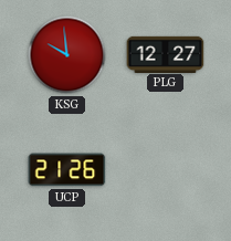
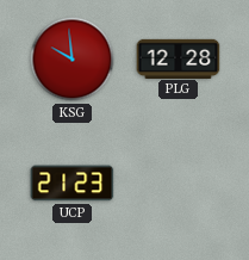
PLG: 12:27 -> 12:28 (179, 58)
UCP: 21:26 -> 21:23 (73, 184)
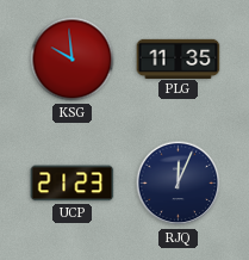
PLG: 12:28 -> 11:35 (179, 58)
RJQ: none -> 12:04 (179, 184)
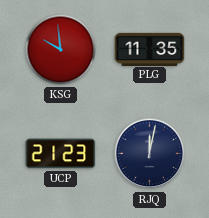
RJQ: 12:04 -> 12:02 (150, 154)
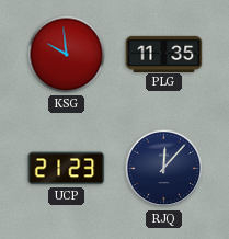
RJQ: 12:02 -> 12:07 (164, 169)
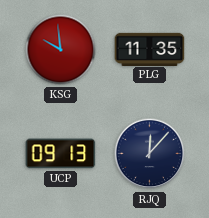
UCP: 21:23 -> 09:13 (61, 154)
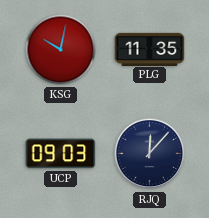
KSG: 9:59 -> 10:02 (61, 50)
UCP: 09:13 -> 09:03 (61, 154)
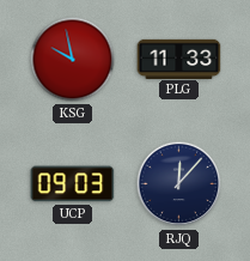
KSG: 10:02 -> 9:58 (73, 60)
PLG: 11:35 -> 11:33 (179, 59)
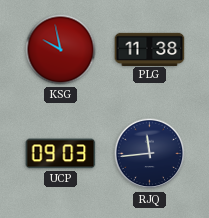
PLG: 11:33 -> 11:38 (150, 49)
RJQ: 12:07 -> 11:44 (150, 154)
